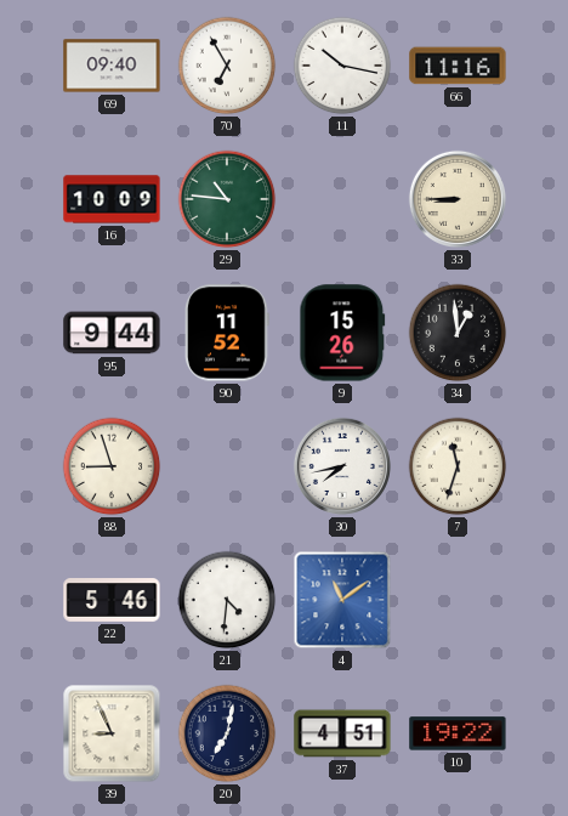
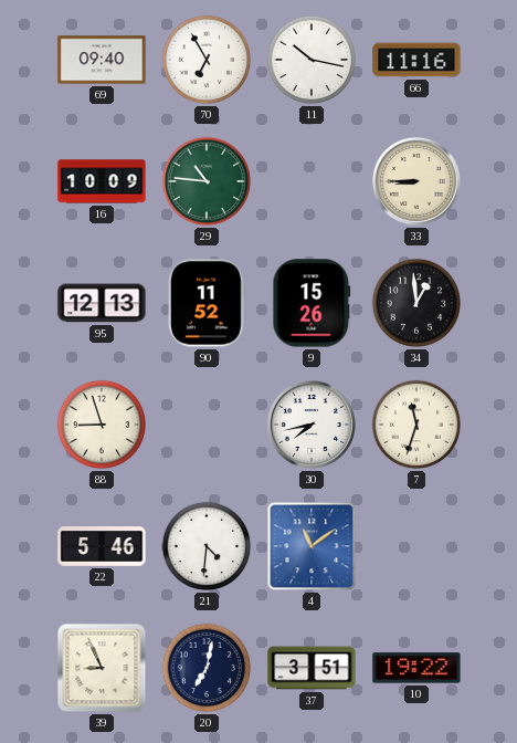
95: 9:44 -> 12:13 (102, 303)
37: 4:51 -> 3:51 (312, 668)
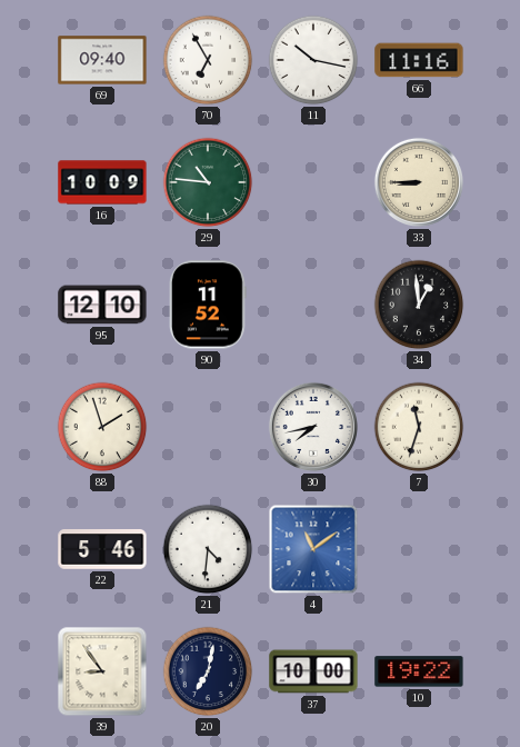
95: 12:13 -> 12:10 (102, 305)
9: 15:26 -> none (312, 303)
88: 8:57 -> 1:57 (102, 427)
39: 8:56 -> 8:54 (102, 671)
37: 3:51 -> 10:00 (313, 671)
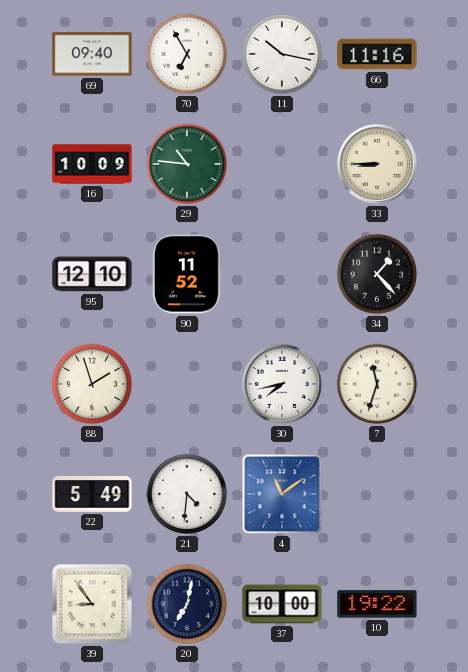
34: 12:59 -> 1:23 (377, 274)
22: 5:46 -> 5:49 (92, 494)
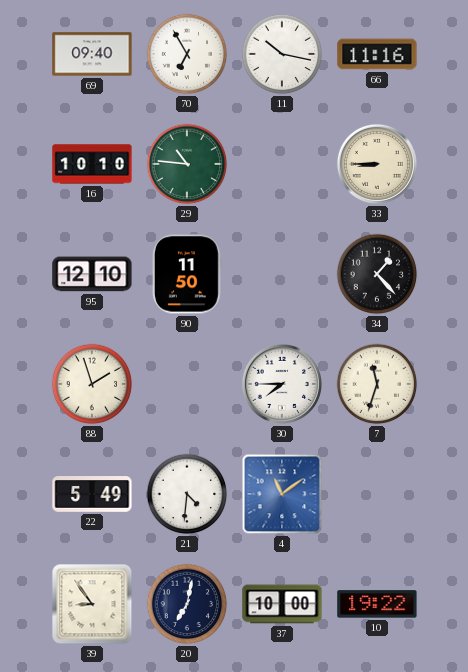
16: 10:09 -> 10:10 (92, 164)
90: 11:52 -> 11:50 (187, 274)
30: 7:43 -> 7:45 (282, 384)
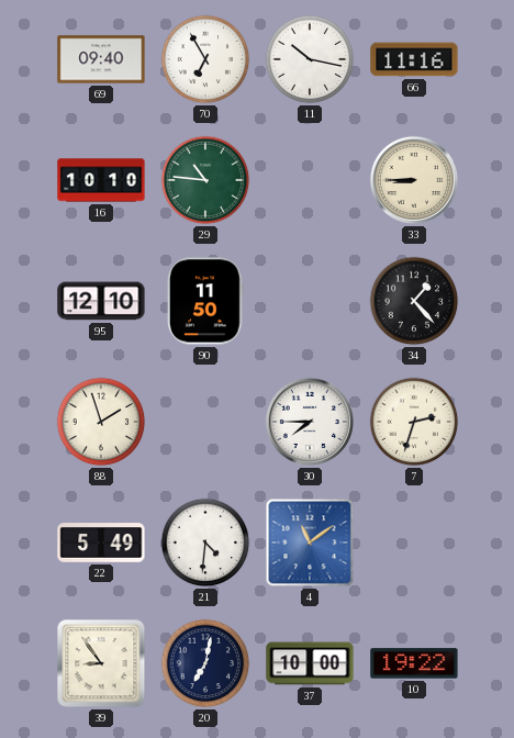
7: 11:33 -> 2:33 (414, 422)
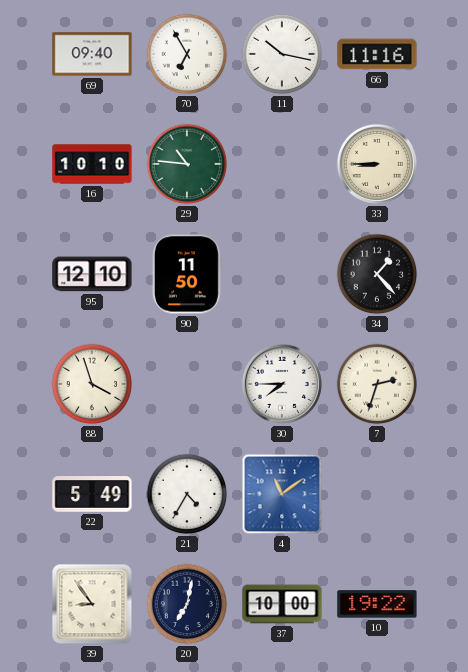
88: 1:57 -> 3:57 (92, 384)
21: 4:31 -> 4:35 (187, 494)
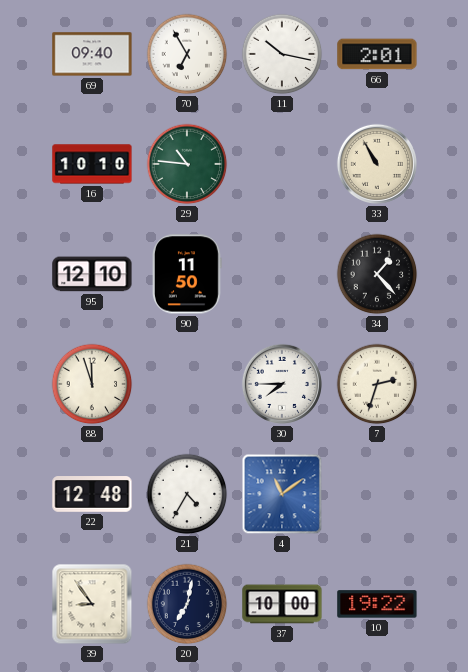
66: 11:16 -> 2:01 (377, 54)
33: 8:45 -> 10:55 (377, 164)
88: 3:57 -> 11:57 (92, 384)
22: 5:49 -> 12:48 (92, 494)
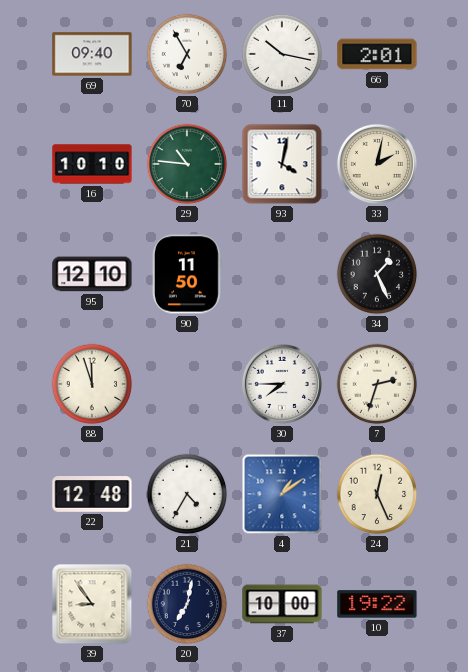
93: none -> 4:02 (282, 164)
33: 10:55 -> 2:02 (377, 164)
34: 1:23 -> 1:26 (377, 274)
4: 11:09 -> 1:09 (282, 494)
24: none -> 12:26 (377, 494)
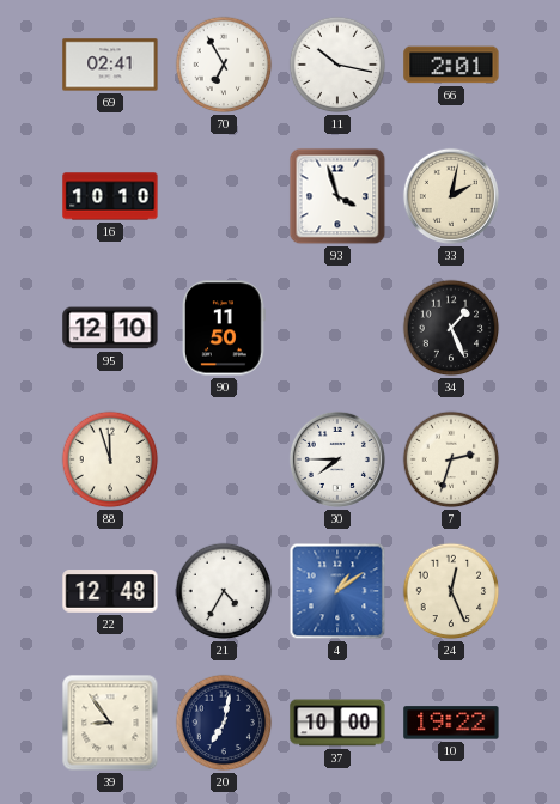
69: 09:40 -> 02:41 (110, 65)
29: 10:46 -> none (187, 164)
93: 4:02 -> 3:57 (337, 196)
